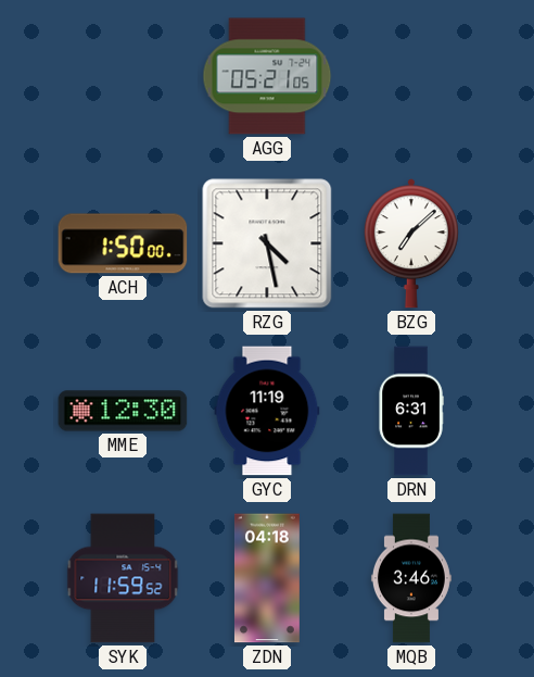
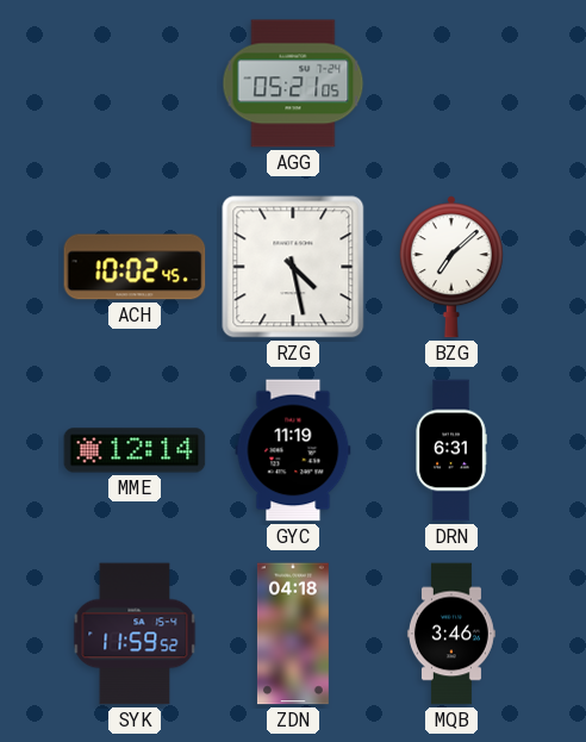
ACH: 1:50 -> 10:02 (135, 267)
MME: 12:30 -> 12:14 (135, 450)
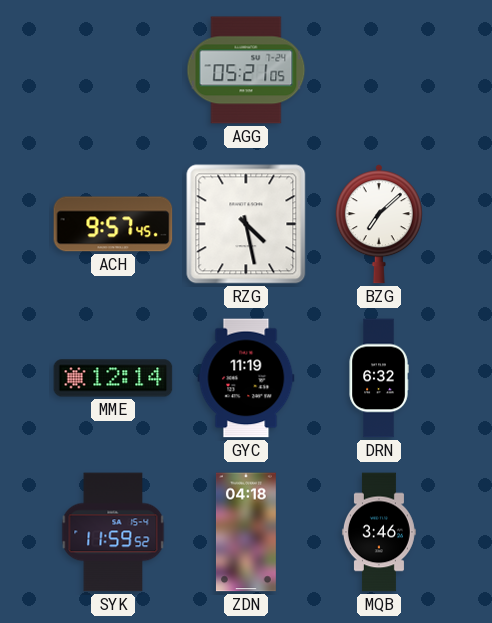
ACH: 10:02 -> 9:57 (113, 224)
DRN: 6:31 -> 6:32 (379, 378)
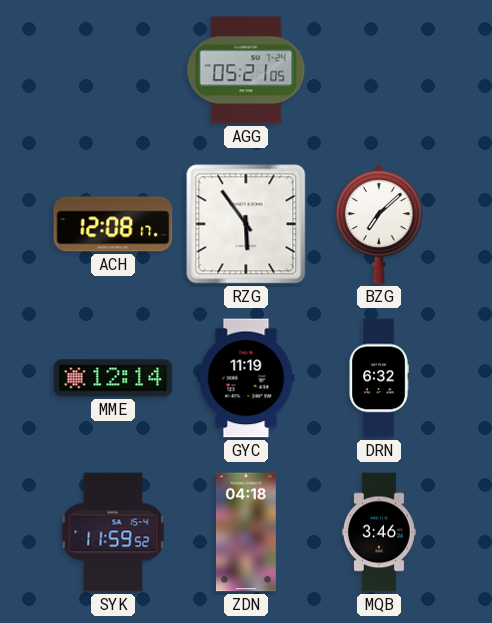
ACH: 9:57 -> 12:08 (113, 224)
RZG: 4:28 -> 5:54 (246, 224)
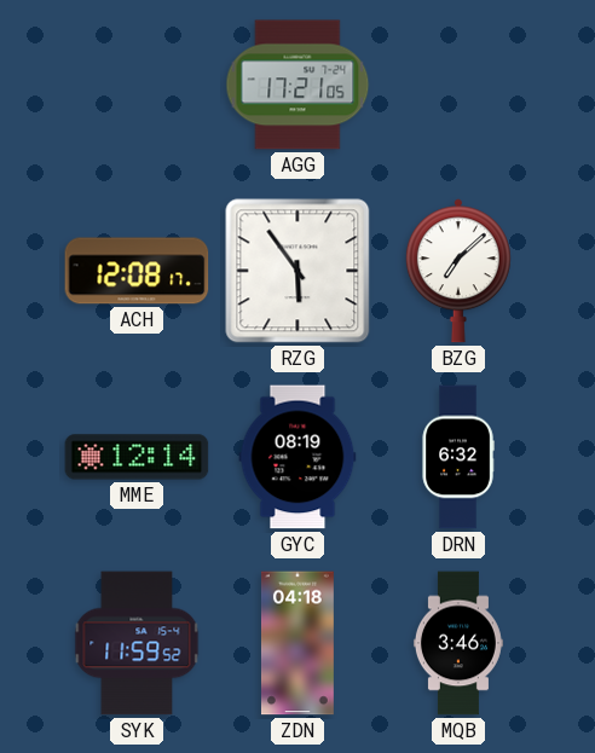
AGG: 05:21 -> 17:21 (297, 85)
GYC: 11:19 -> 08:19 (297, 457)
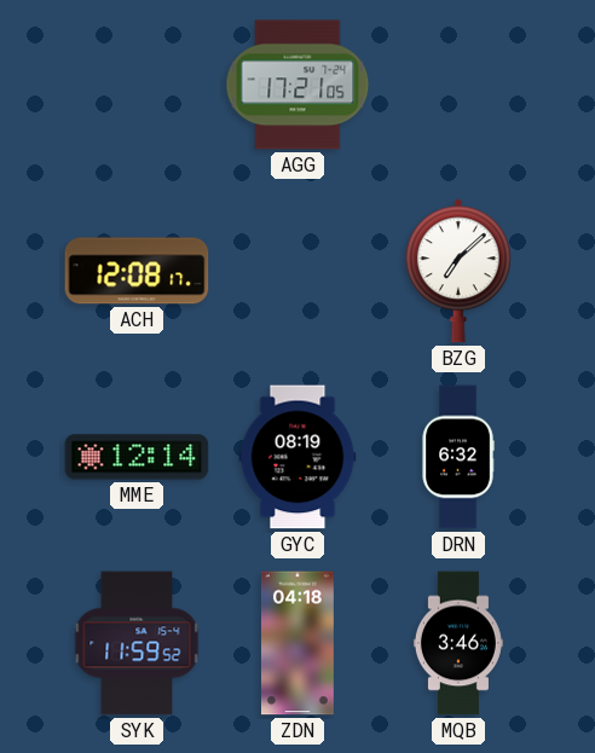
RZG: 5:54 -> none (297, 271)
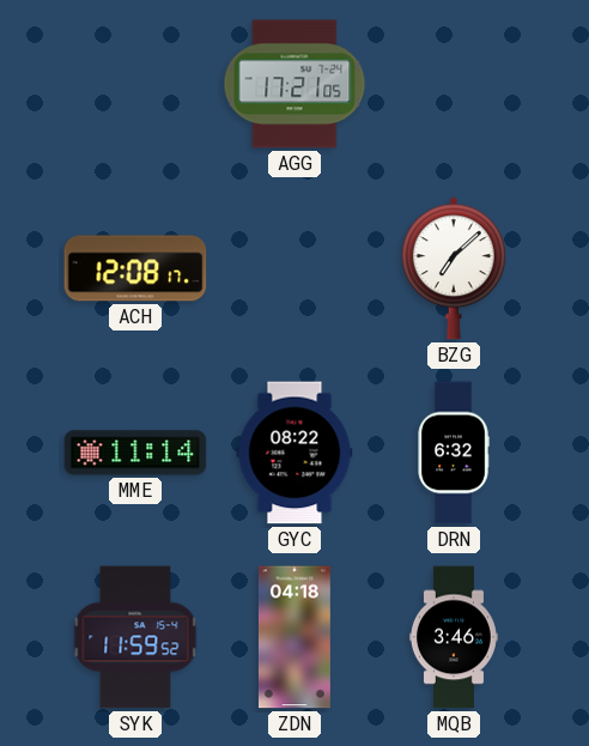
MME: 12:14 -> 11:14 (135, 453)
GYC: 08:19 -> 08:22 (294, 453)
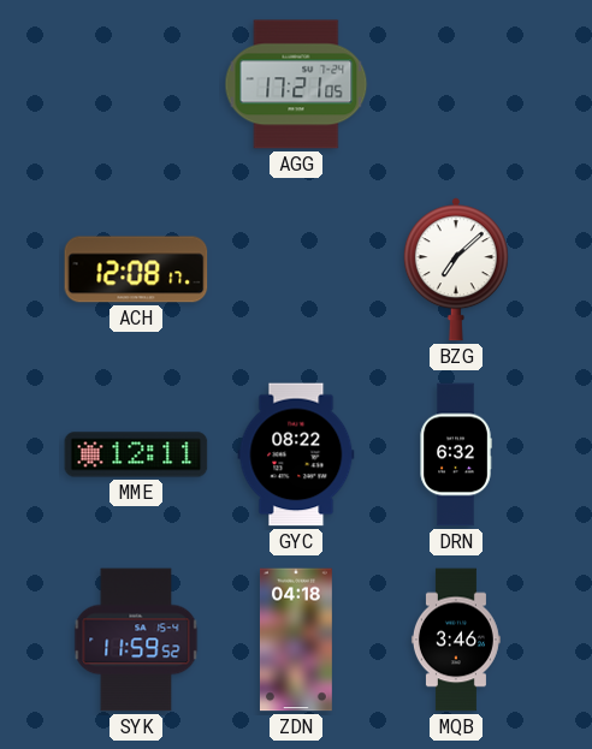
MME: 11:14 -> 12:11 (136, 454)
